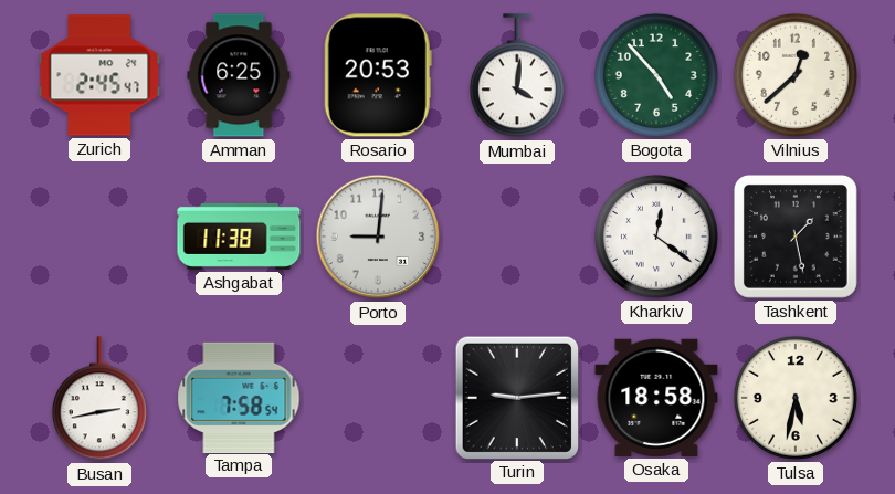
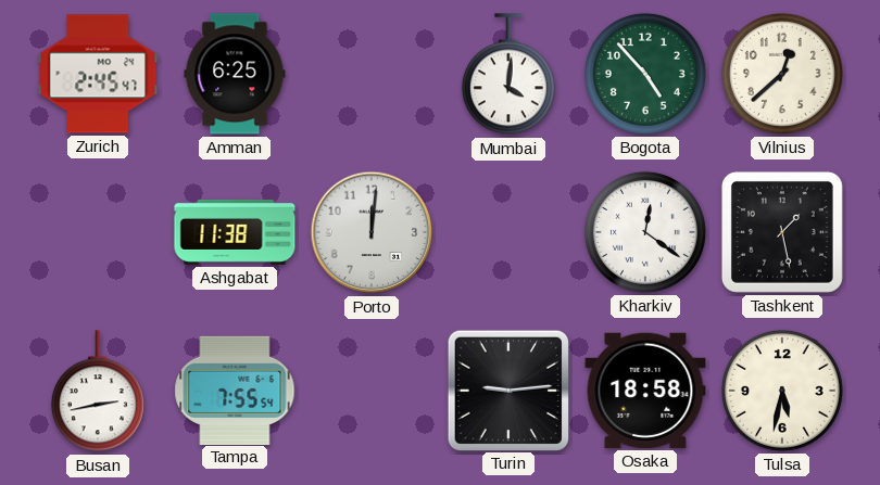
Rosario: 20:53 -> none (378, 75)
Porto: 9:01 -> 12:01 (372, 232)
Tampa: 7:58 -> 7:55 (235, 390)
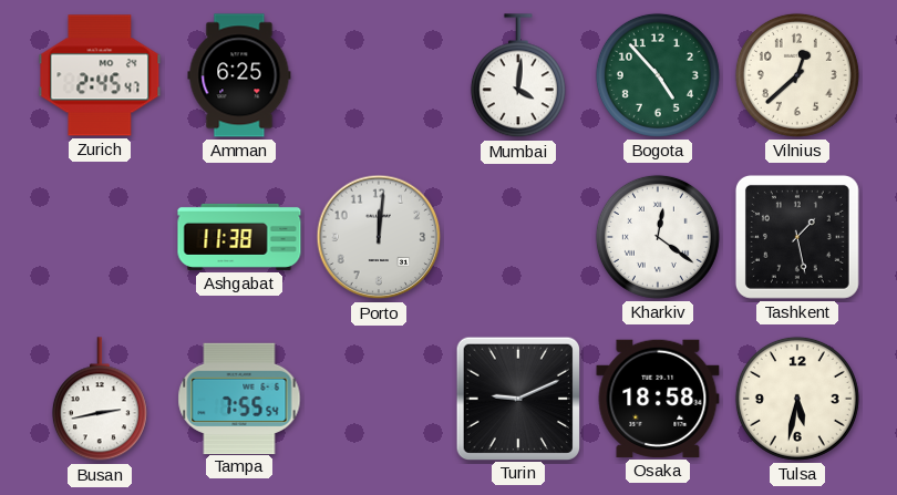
Turin: 9:14 -> 9:11 (517, 398)
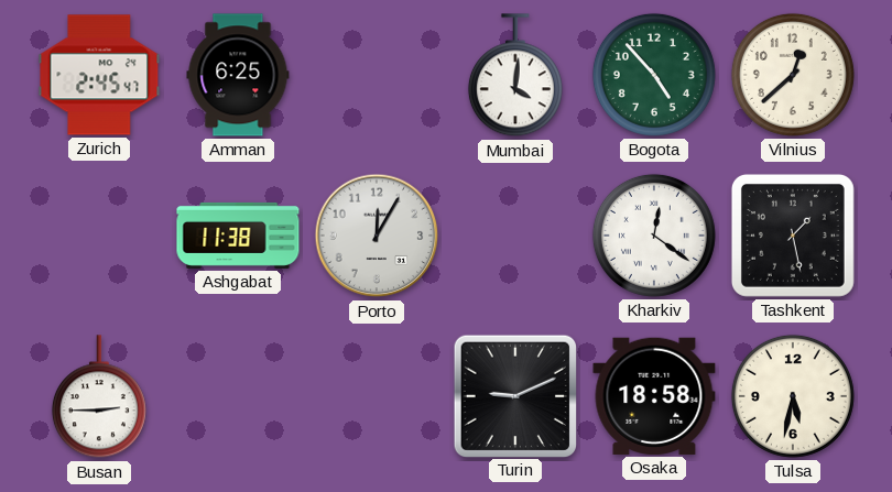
Porto: 12:01 -> 12:05 (377, 236)
Busan: 2:43 -> 2:45 (99, 397)
Tampa: 7:55 -> none (239, 398)
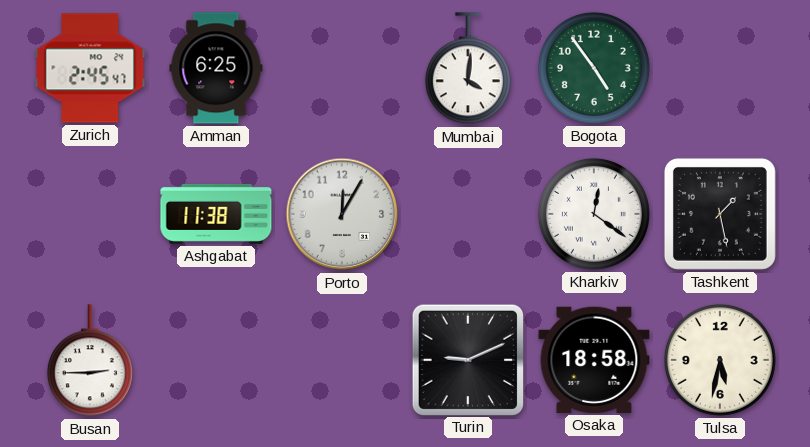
Bogota: 4:53 -> 4:54 (594, 68)
Vilnius: 12:38 -> none (793, 75)
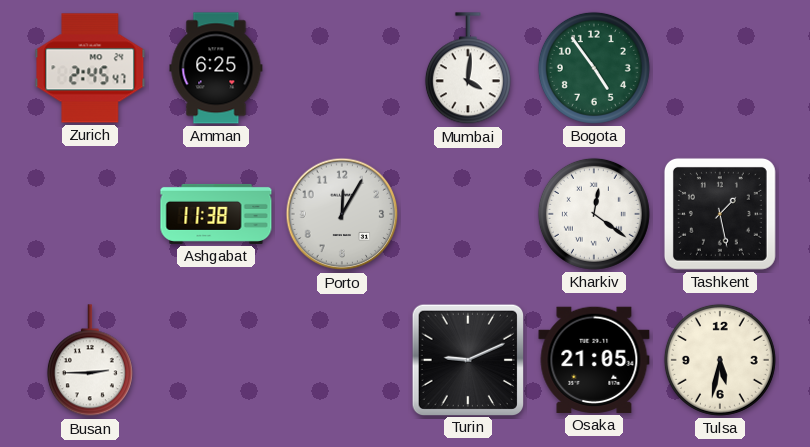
Osaka: 18:58 -> 21:05 (594, 360)
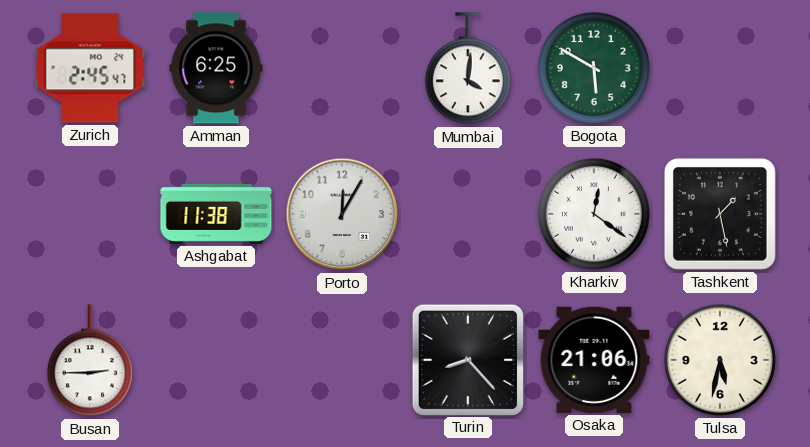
Bogota: 4:54 -> 5:50 (594, 68)
Turin: 9:11 -> 8:23 (467, 359)
Osaka: 21:05 -> 21:06 (594, 360)
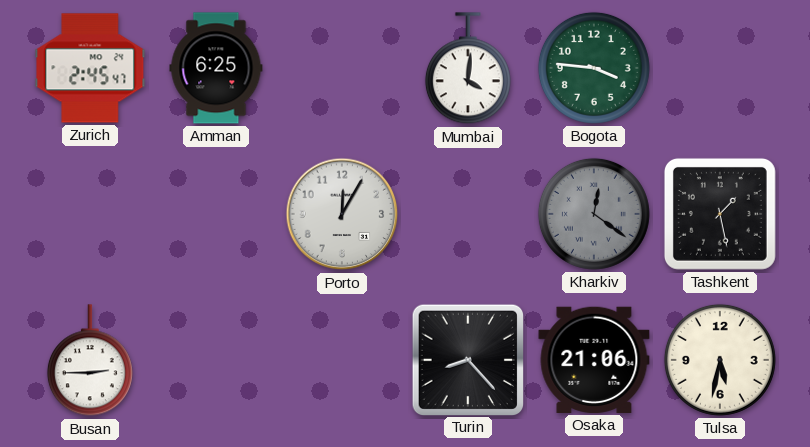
Bogota: 5:50 -> 3:46 (594, 68)
Ashgabat: 11:38 -> none (216, 214)
Kharkiv dial: white -> grey (594, 214)
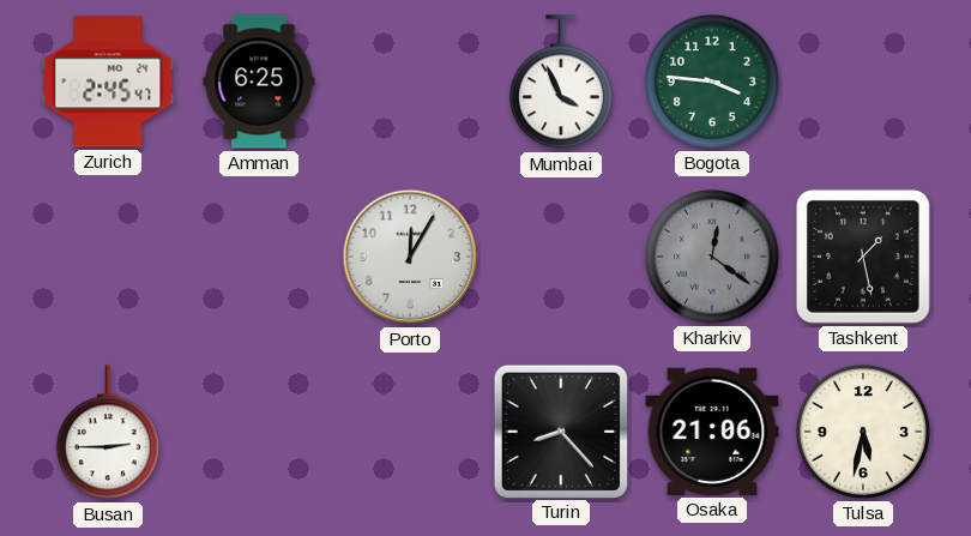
Mumbai: 4:01 -> 3:56 (561, 83)
